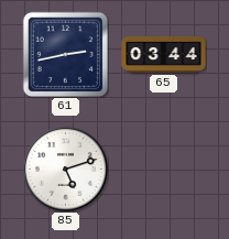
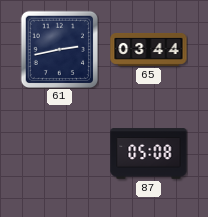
85: 5:12 -> none (66, 170)
87: none -> 05:08 (149, 154)
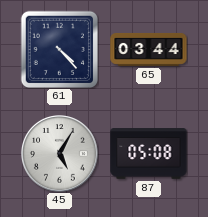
61: 2:43 -> 4:23 (59, 49)
45: none -> 5:05 (60, 154)
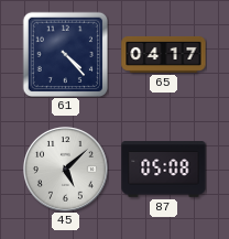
65: 03:44 -> 04:17 (164, 54)
45: 5:05 -> 5:08 (66, 170)
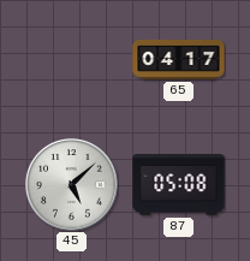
61: 4:23 -> none (65, 54)
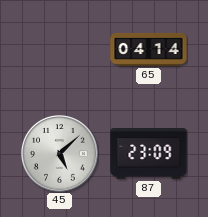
65: 04:17 -> 04:14 (149, 49)
87: 05:08 -> 23:09 (149, 154)
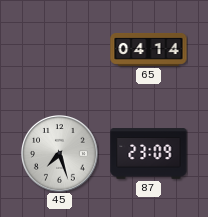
45: 5:08 -> 7:27 (60, 154)
